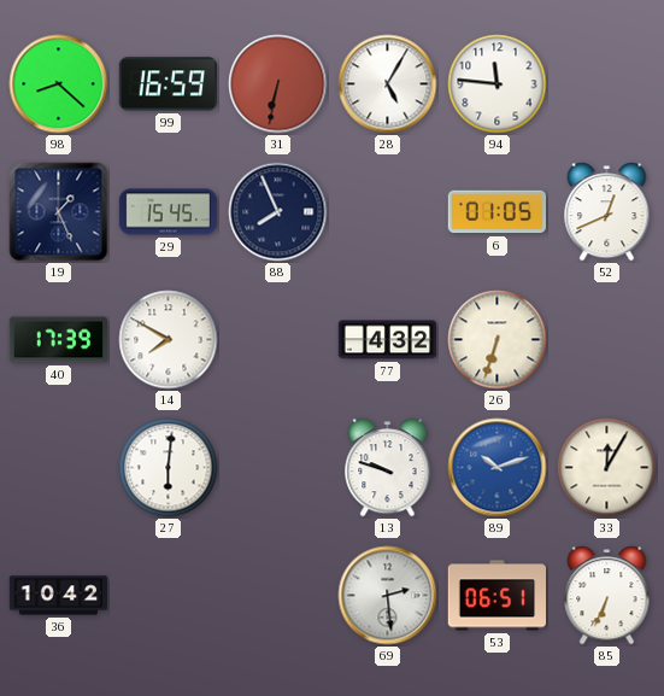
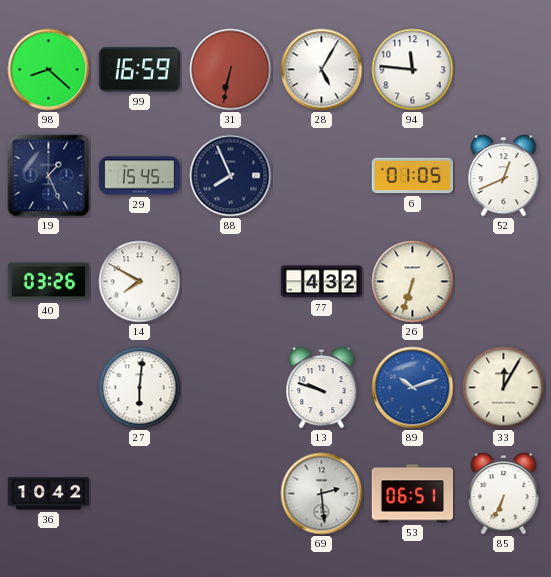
40: 17:39 -> 03:26 (49, 282)
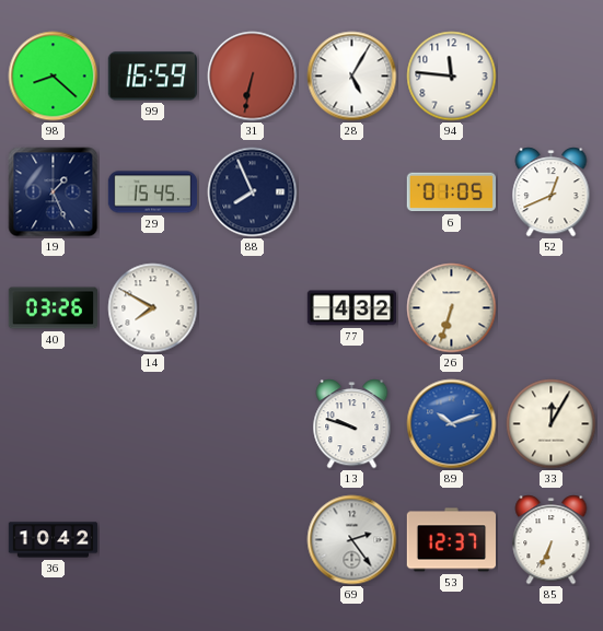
27: 6:01 -> none (140, 388)
69: 2:29 -> 2:24 (352, 540)
53: 06:51 -> 12:37 (452, 540)
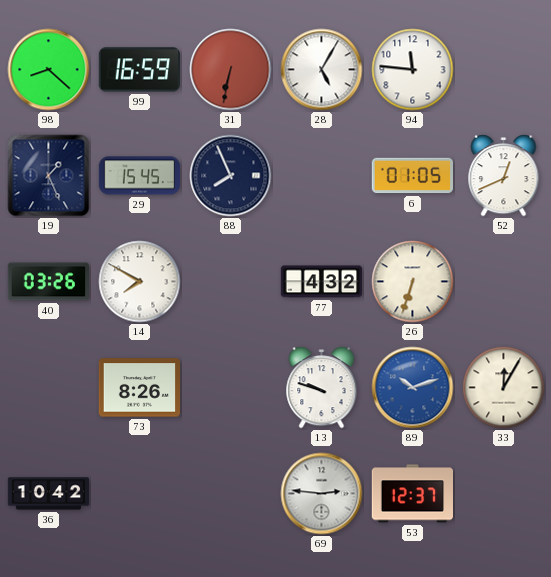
73: none -> 8:26 (140, 388)
69: 2:24 -> 2:46 (322, 494)
85: 6:34 -> none (552, 540)
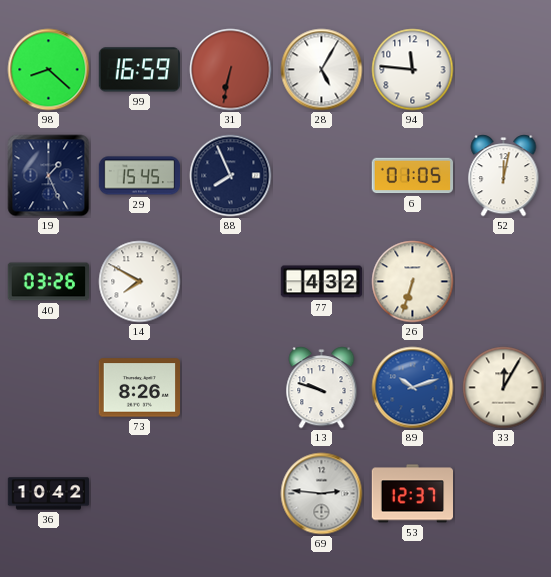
52: 12:41 -> 12:02 (504, 176)
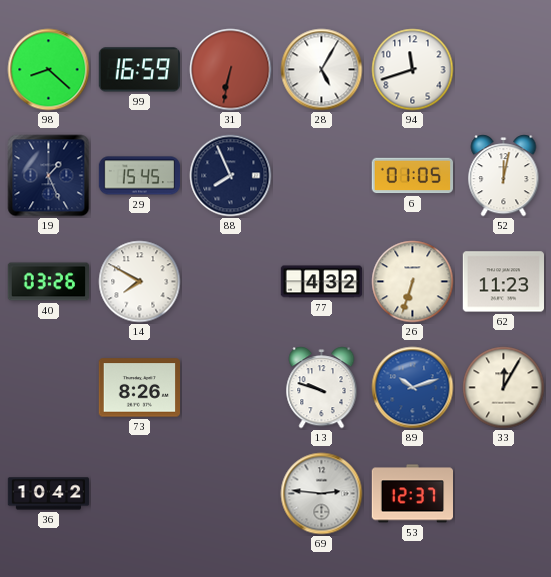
94: 11:46 -> 11:42 (413, 70)
62: none -> 11:23 (503, 282)
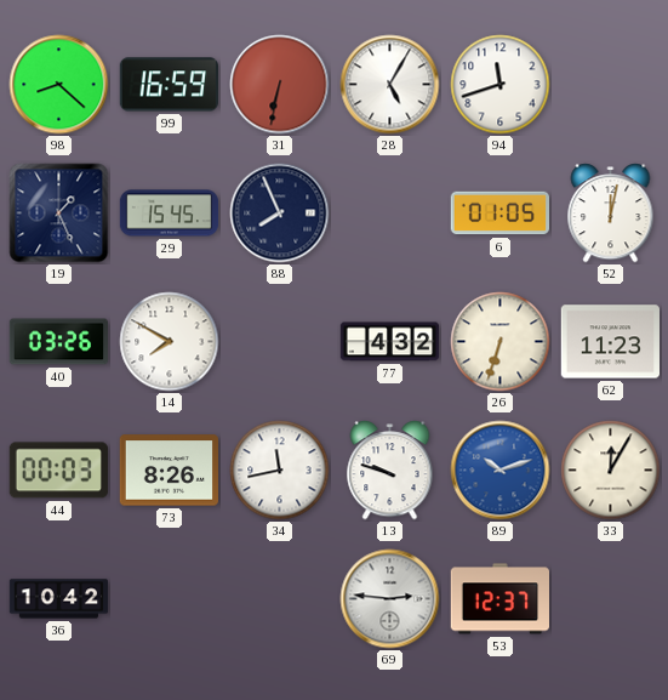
44: none -> 00:03 (58, 471)
34: none -> 11:43 (280, 471)
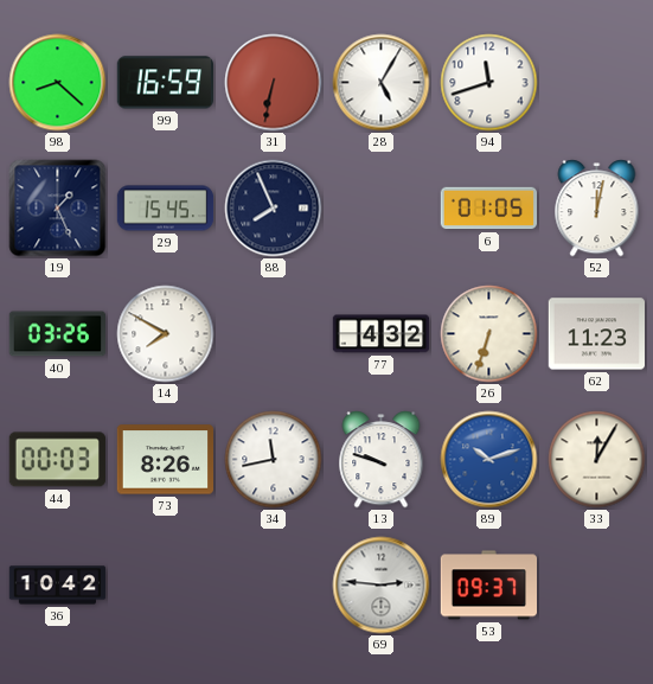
53: 12:37 -> 09:37 (489, 586)
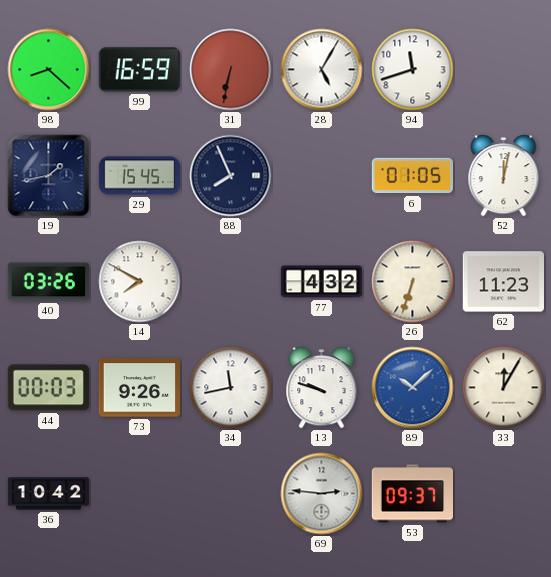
19: 1:26 -> 1:43 (49, 176)
73: 8:26 -> 9:26 (140, 388)
89: 10:12 -> 10:08 (413, 388)
